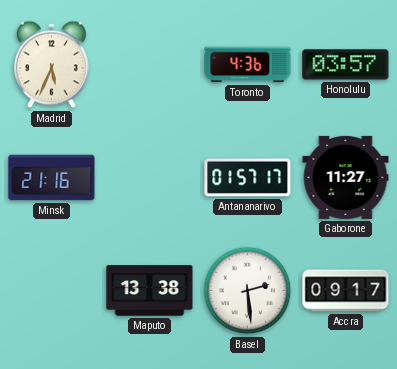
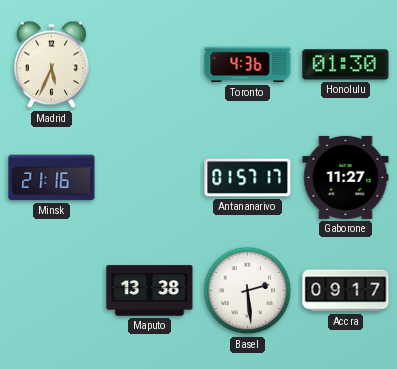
Honolulu: 03:57 -> 01:30 (346, 65)
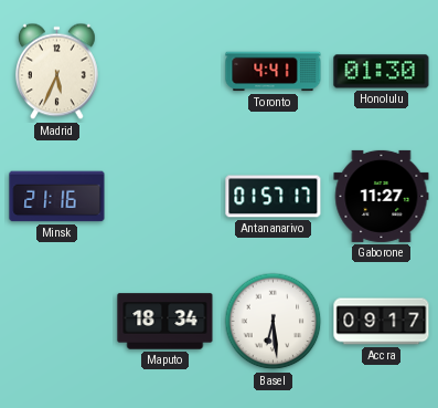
Toronto: 4:36 -> 4:41 (274, 72)
Maputo: 13:38 -> 18:34 (165, 322)
Basel: 2:29 -> 6:29 (274, 322)
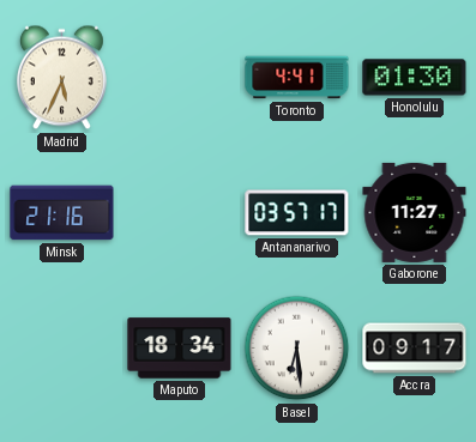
Antananarivo: 01:57 -> 03:57 (297, 213)
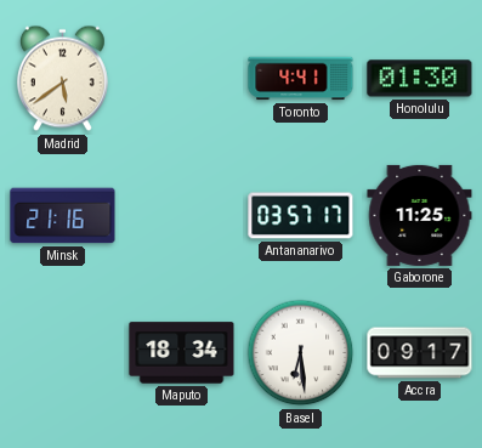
Madrid: 5:34 -> 5:39 (62, 79)
Gaborone: 11:27 -> 11:25 (420, 215)
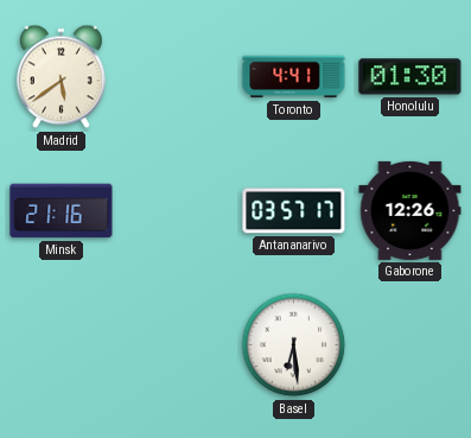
Gaborone: 11:25 -> 12:26 (410, 210)
Maputo: 18:34 -> none (182, 353)
Accra: 09:17 -> none (420, 353)
